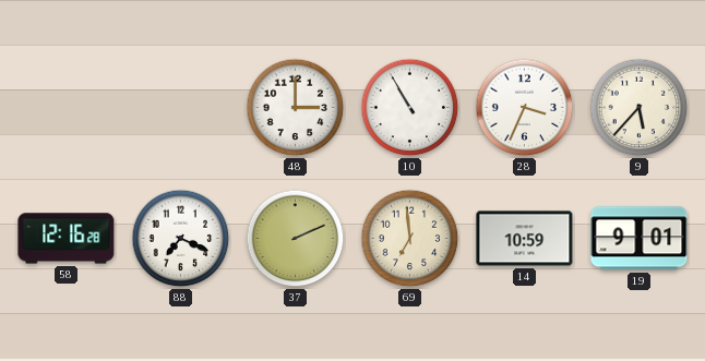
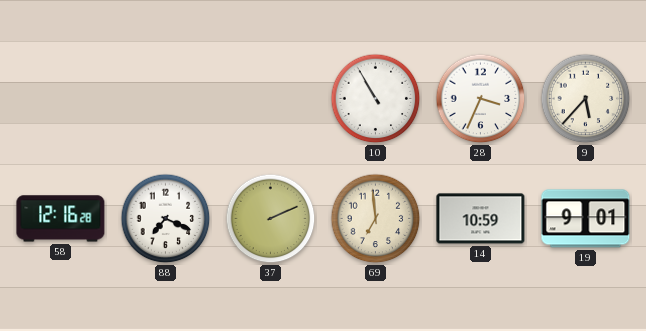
48: 3:00 -> none (296, 108)
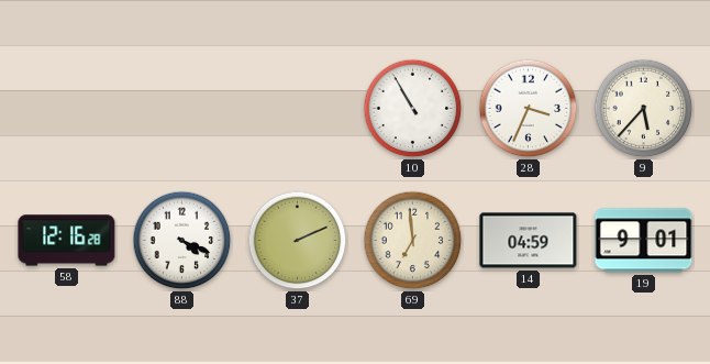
88: 7:19 -> 4:19 (182, 241)
14: 10:59 -> 04:59 (529, 241)
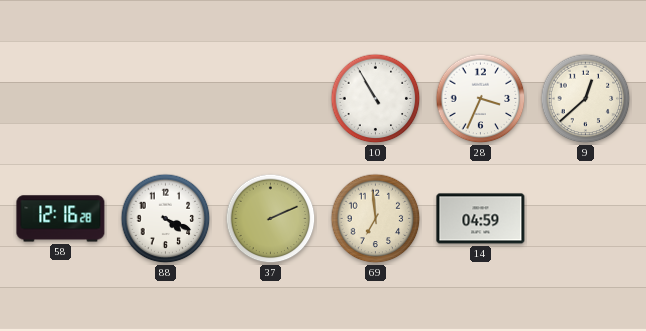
9: 5:37 -> 12:38 (586, 99)
19: 9:01 -> none (644, 241)
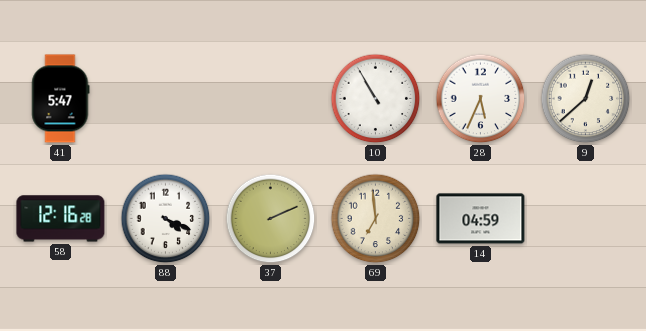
41: none -> 5:47 (61, 99)
28: 3:34 -> 5:34 (481, 99)
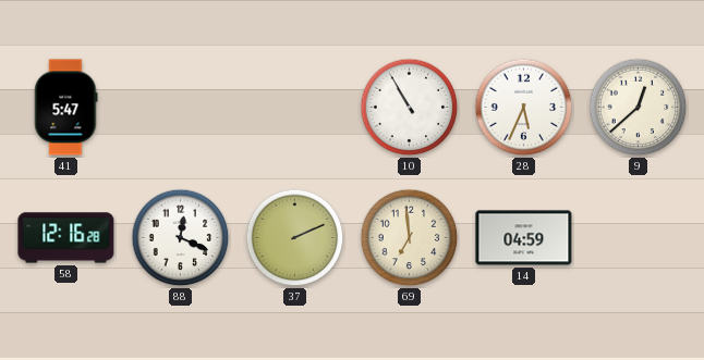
88: 4:19 -> 12:19 (181, 238)
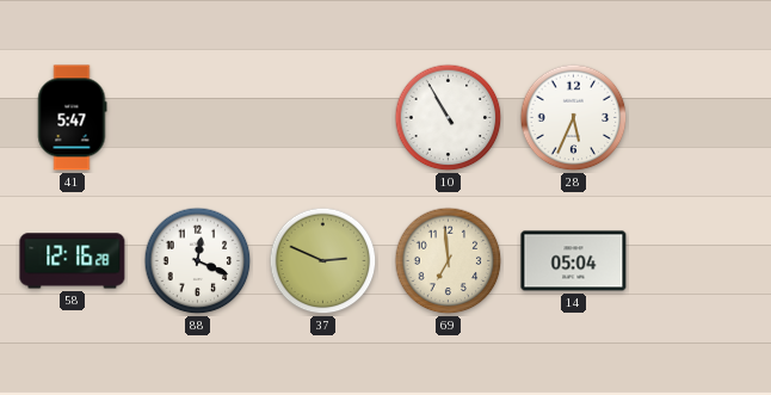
9: 12:38 -> none (639, 108)
37: 2:11 -> 2:49 (323, 261)
14: 04:59 -> 05:04 (574, 261)
